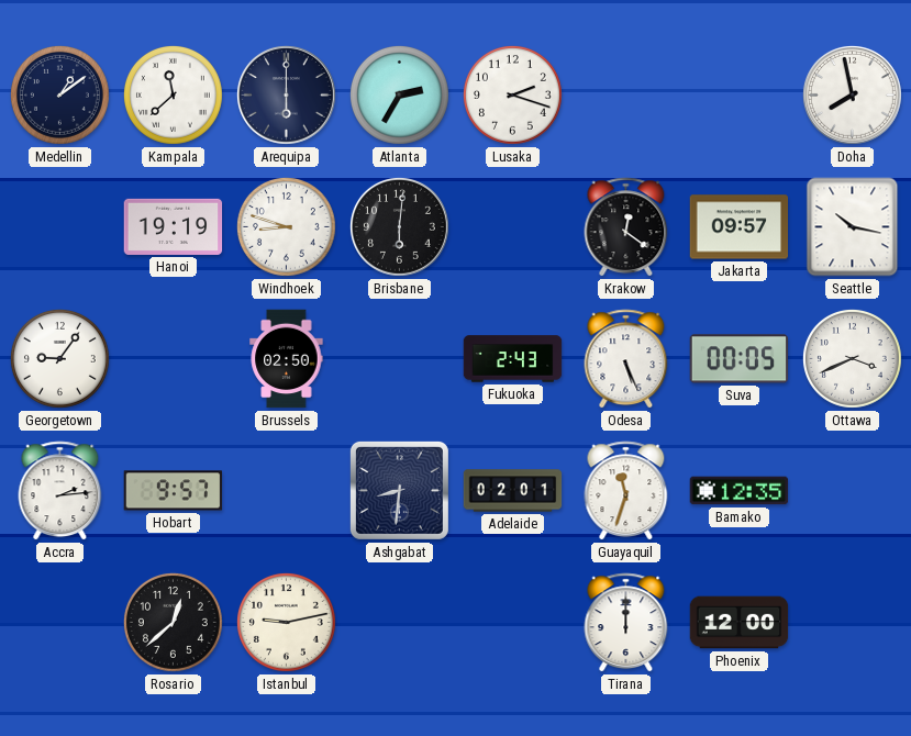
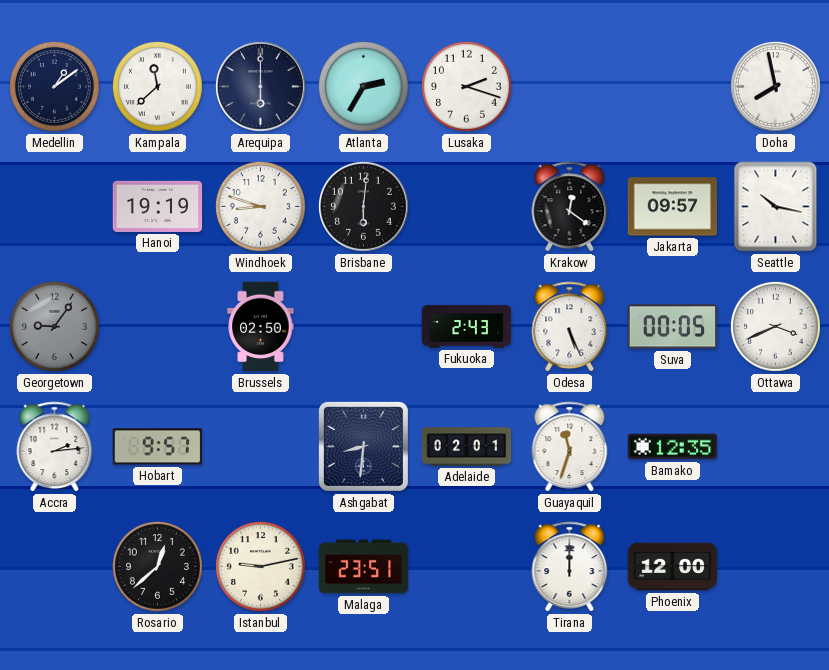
Georgetown dial: white -> grey (54, 326)
Malaga: none -> 23:51 (364, 567)
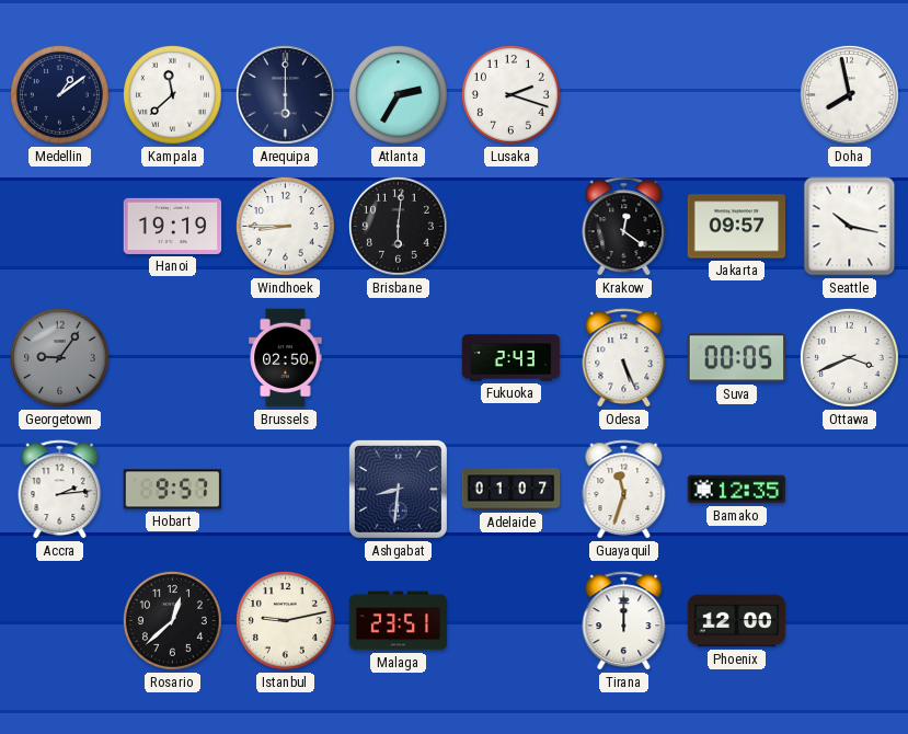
Windhoek: 8:48 -> 8:45 (285, 226)
Adelaide: 02:01 -> 01:07 (512, 490)
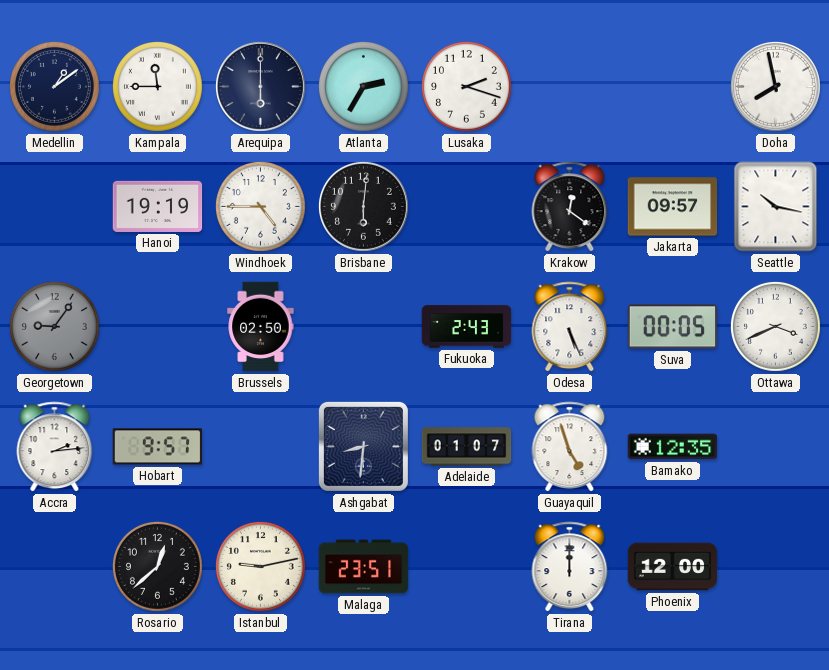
Kampala: 11:38 -> 11:45 (157, 86)
Windhoek: 8:45 -> 4:45 (260, 206)
Guayaquil: 11:33 -> 4:57 (570, 447)
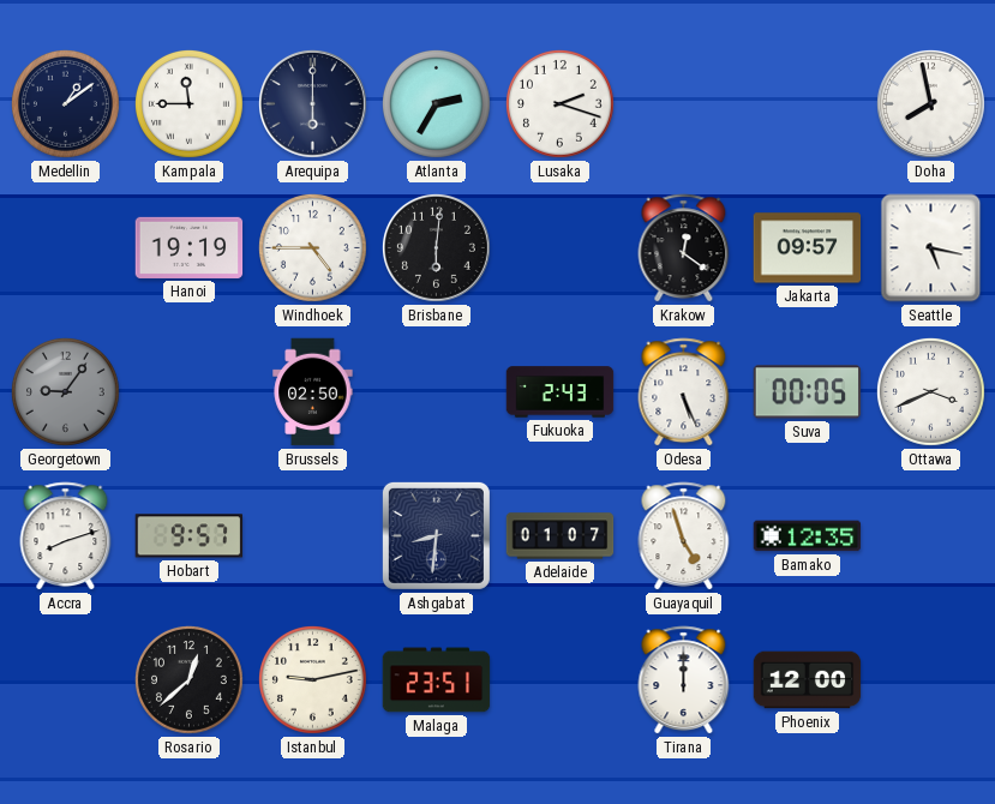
Seattle: 10:17 -> 5:17 (931, 248)
Accra: 2:14 -> 8:12 (66, 536)
